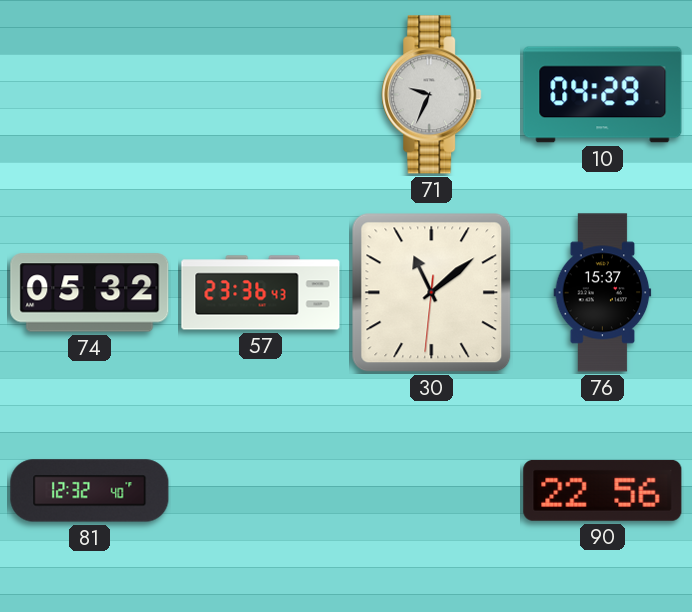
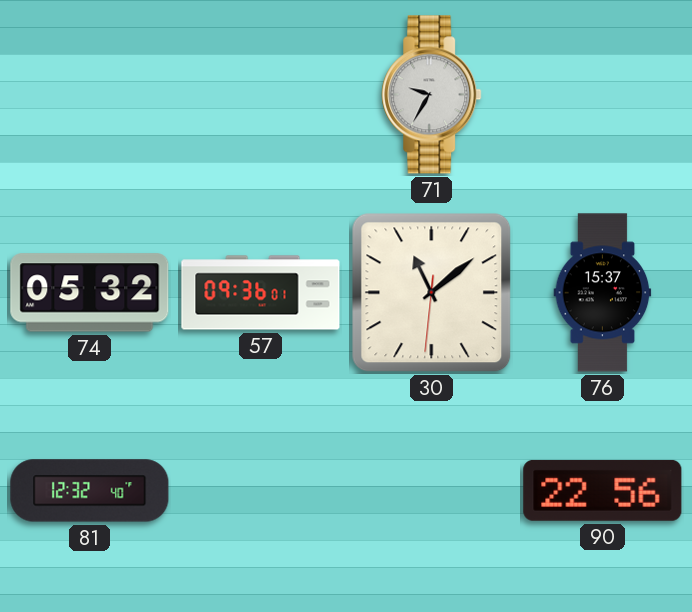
71: 9:34 -> 9:35 (432, 95)
10: 04:29 -> none (603, 95)
57: 23:36 -> 09:36 (261, 293)
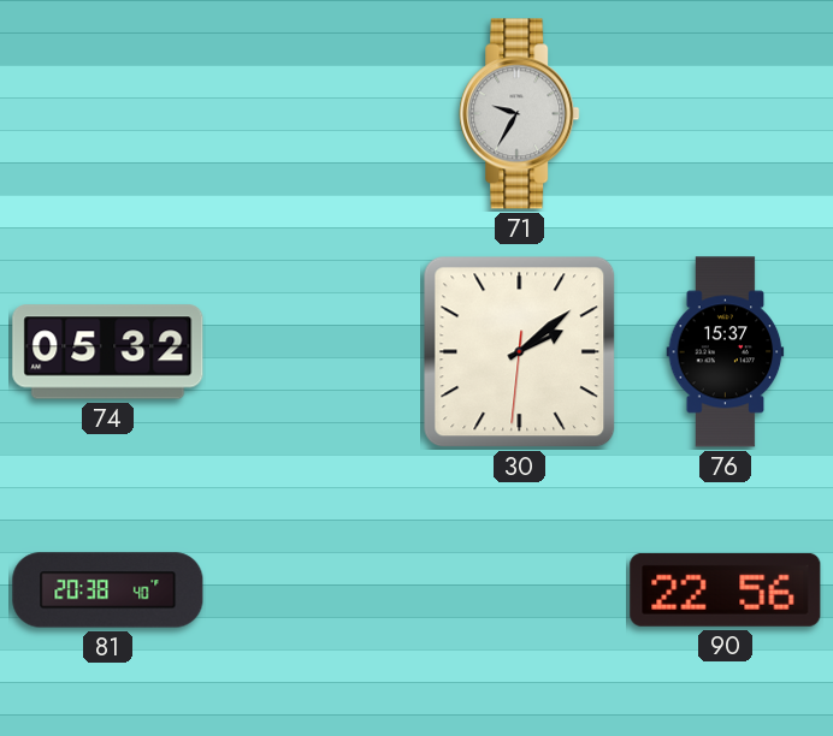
57: 09:36 -> none (261, 293)
30: 11:08 -> 2:08 (520, 352)
81: 12:32 -> 20:38 (108, 590)
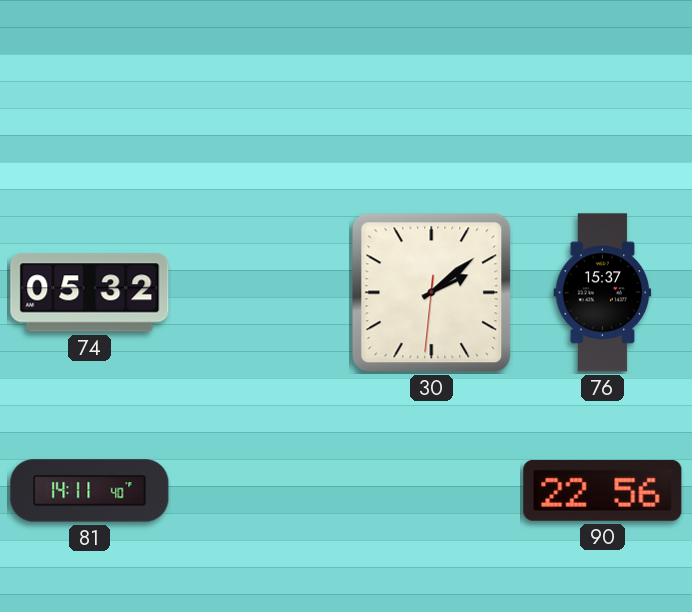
71: 9:35 -> none (520, 114)
81: 20:38 -> 14:11 (90, 491)
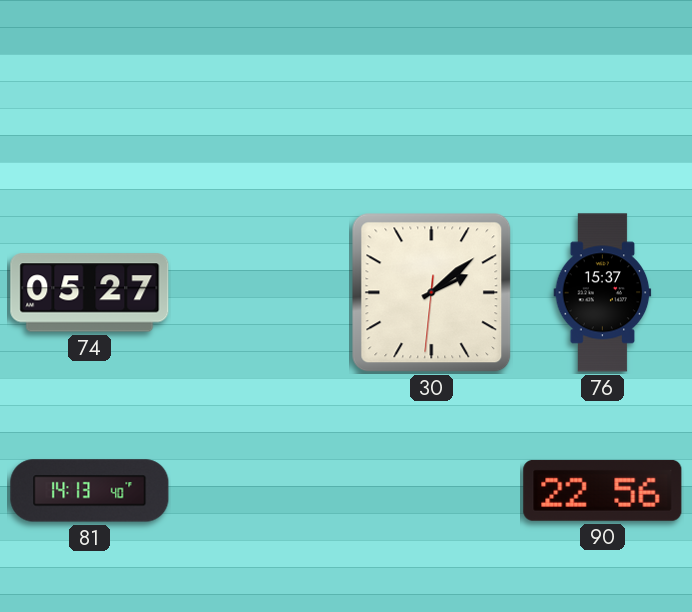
74: 05:32 -> 05:27 (90, 293)
81: 14:11 -> 14:13 (90, 491)
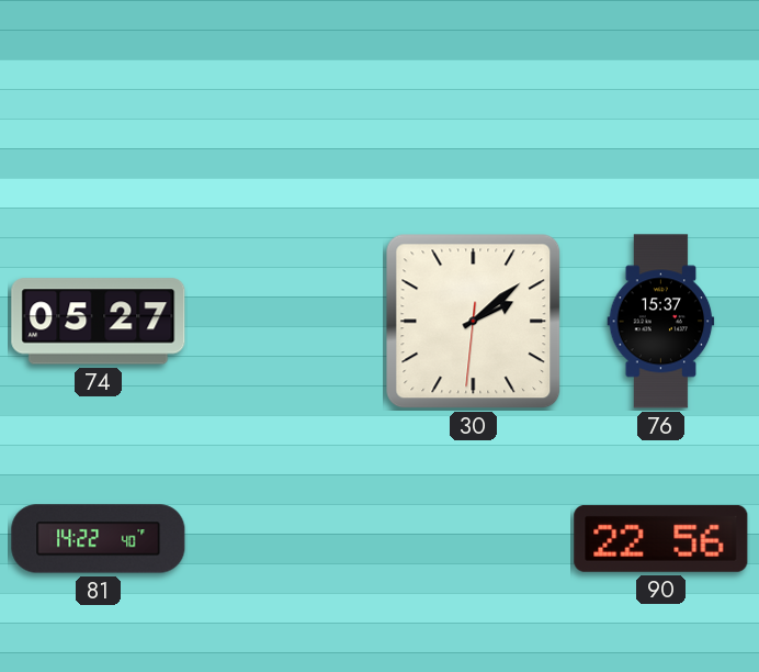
81: 14:13 -> 14:22 (99, 539)
